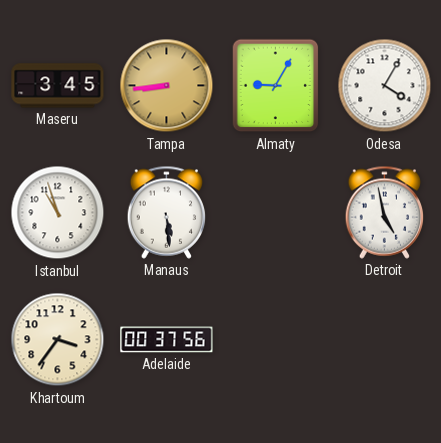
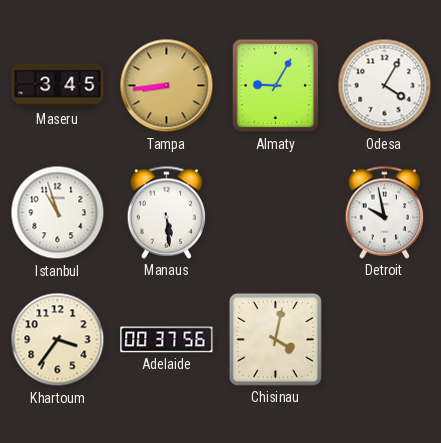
Detroit: 4:58 -> 9:58 (385, 212)
Chisinau: none -> 4:02 (275, 339)
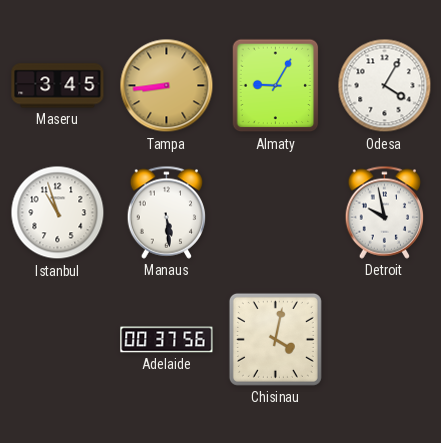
Khartoum: 3:36 -> none (58, 340)
